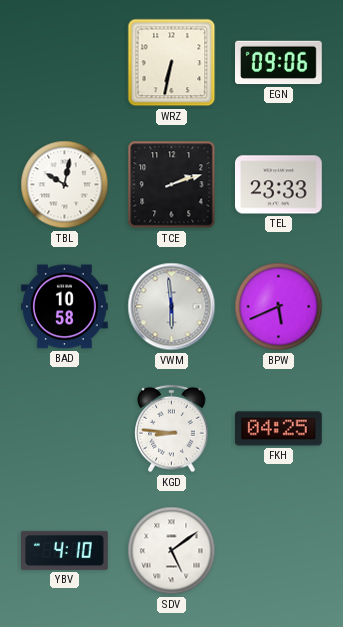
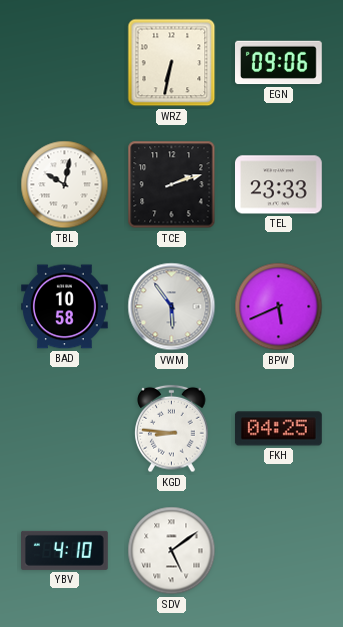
VWM: 5:59 -> 5:54 (172, 307)
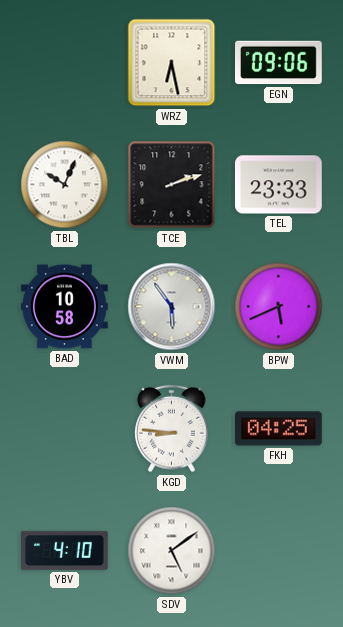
WRZ: 6:32 -> 6:28 (172, 63)
TBL: 10:02 -> 10:04 (65, 185)
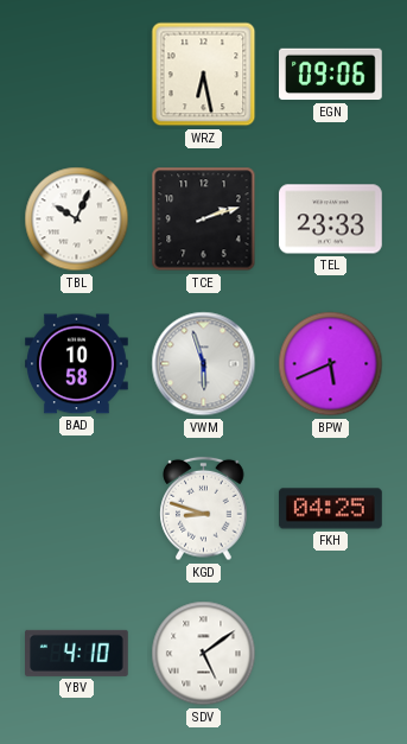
VWM: 5:54 -> 5:57 (204, 364)
KGD: 8:46 -> 8:48 (204, 509)
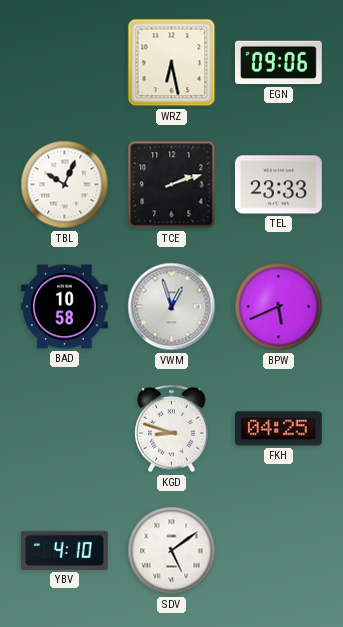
VWM: 5:57 -> 12:57 (172, 307)
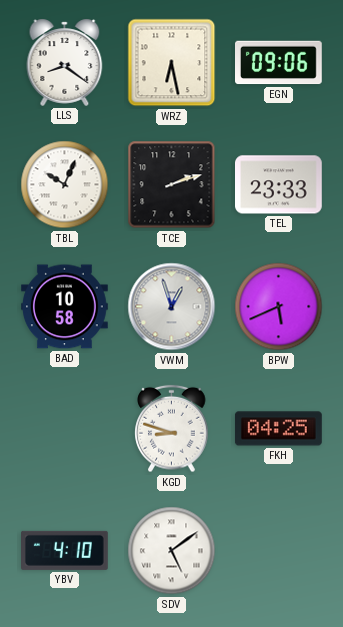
LLS: none -> 8:21 (65, 62)
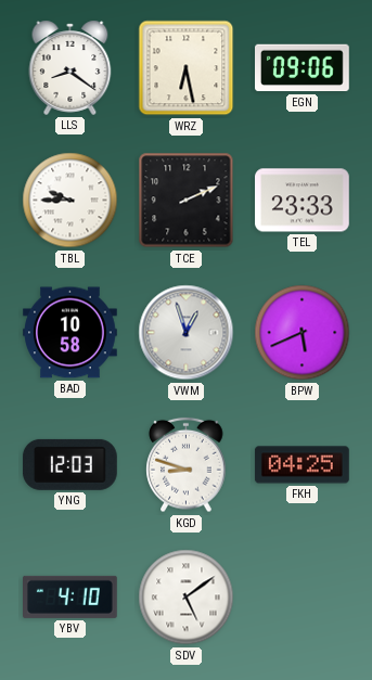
TBL: 10:04 -> 9:45 (70, 201)
TCE: 2:12 -> 2:11 (187, 201)
YNG: none -> 12:03 (69, 464)
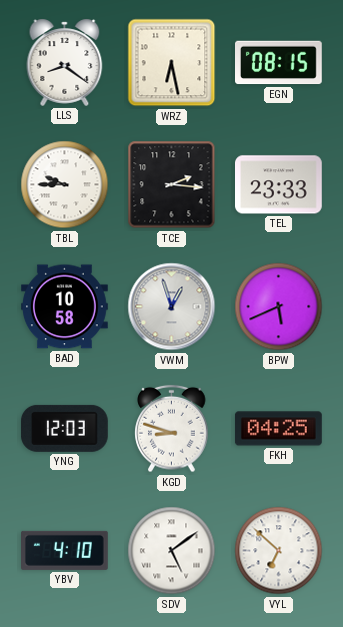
EGN: 09:06 -> 08:15 (279, 63)
TCE: 2:11 -> 2:16 (172, 185)
VYL: none -> 6:52 (279, 551)
